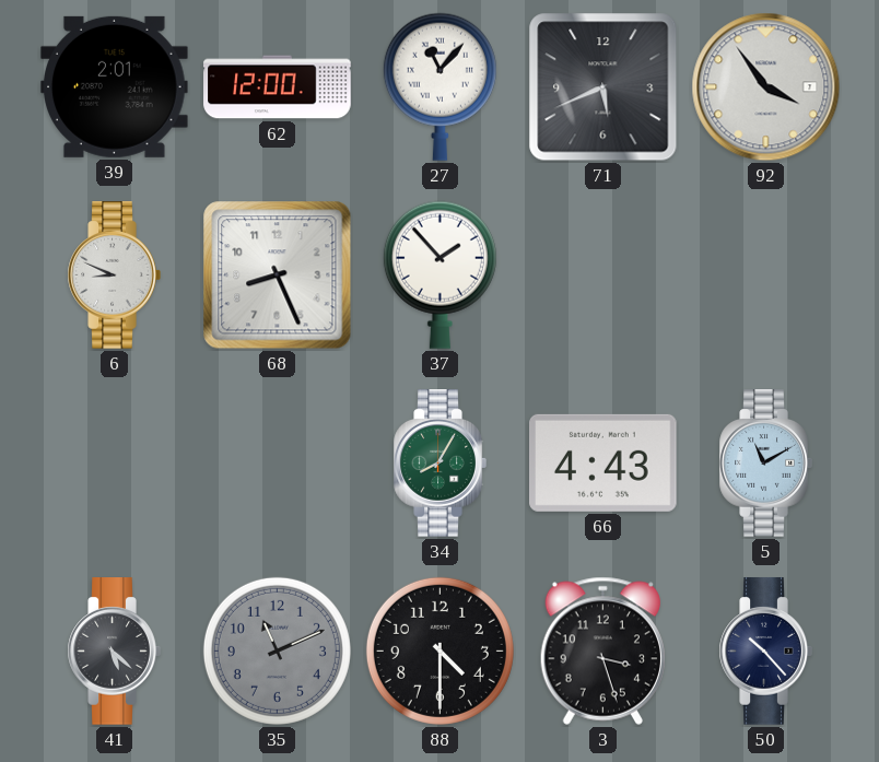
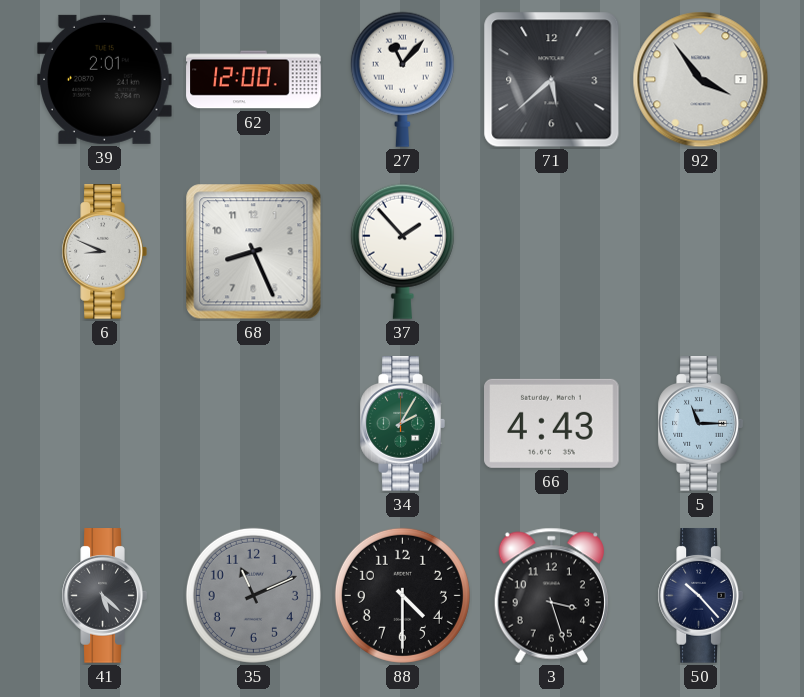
71: 5:41 -> 5:38 (552, 80)
34: 8:05 -> 2:05 (402, 424)
5: 11:10 -> 11:15 (700, 424)
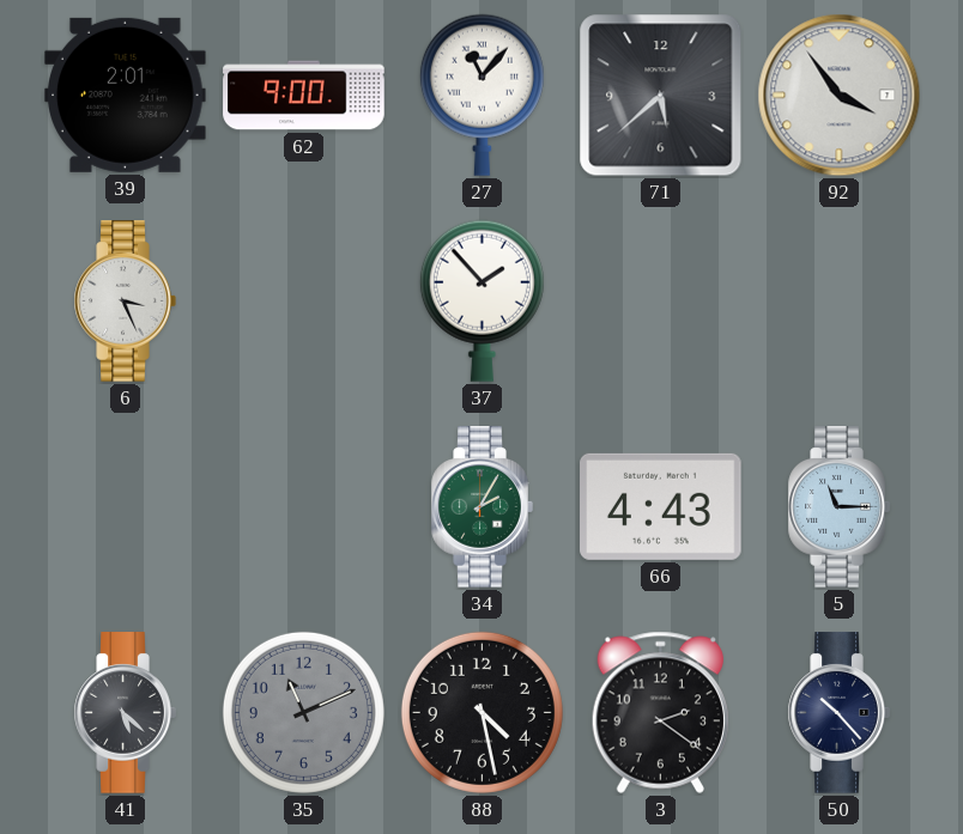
62: 12:00 -> 9:00 (304, 96)
6: 8:49 -> 3:26 (125, 302)
68: 8:26 -> none (254, 252)
88: 4:30 -> 4:28 (481, 712)
3: 3:27 -> 2:21 (660, 712)
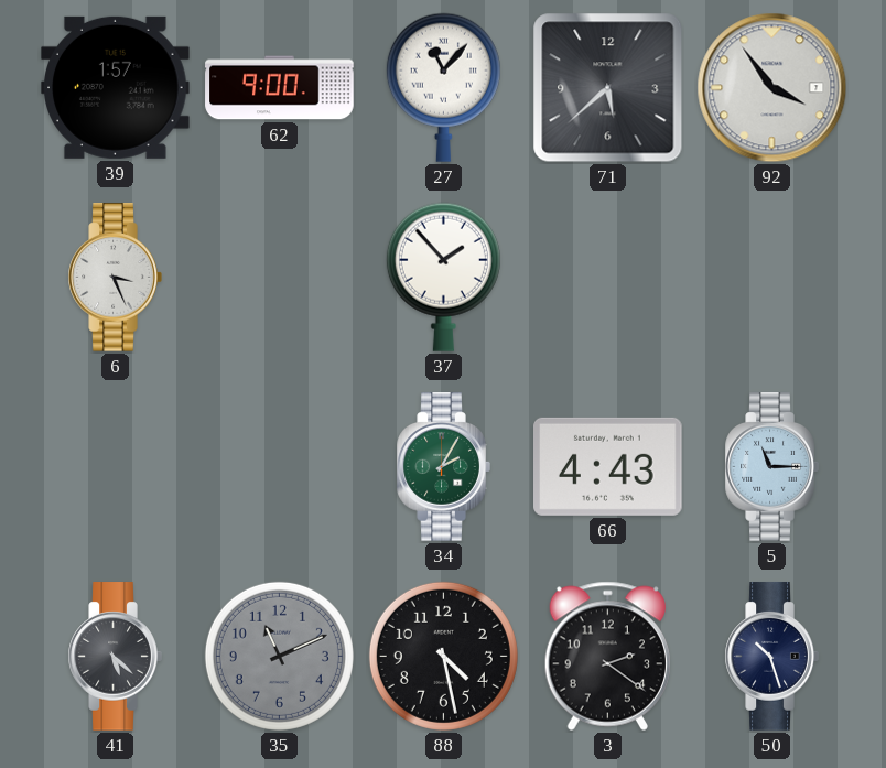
39: 2:01 -> 1:57 (116, 87)
50: 10:23 -> 10:27 (771, 657)
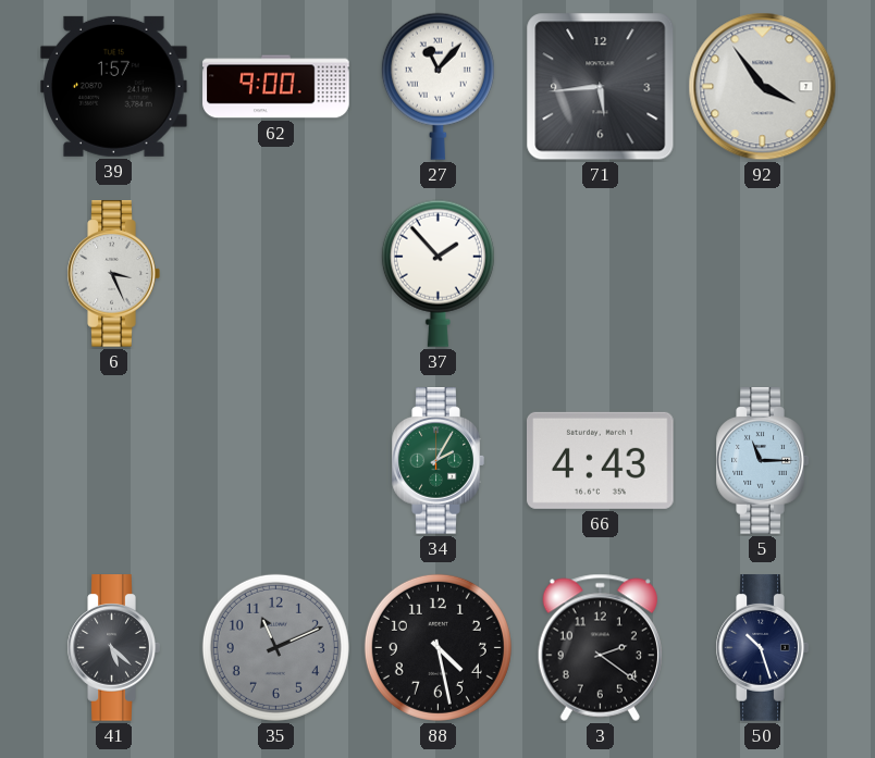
71: 5:38 -> 5:44 (601, 87)
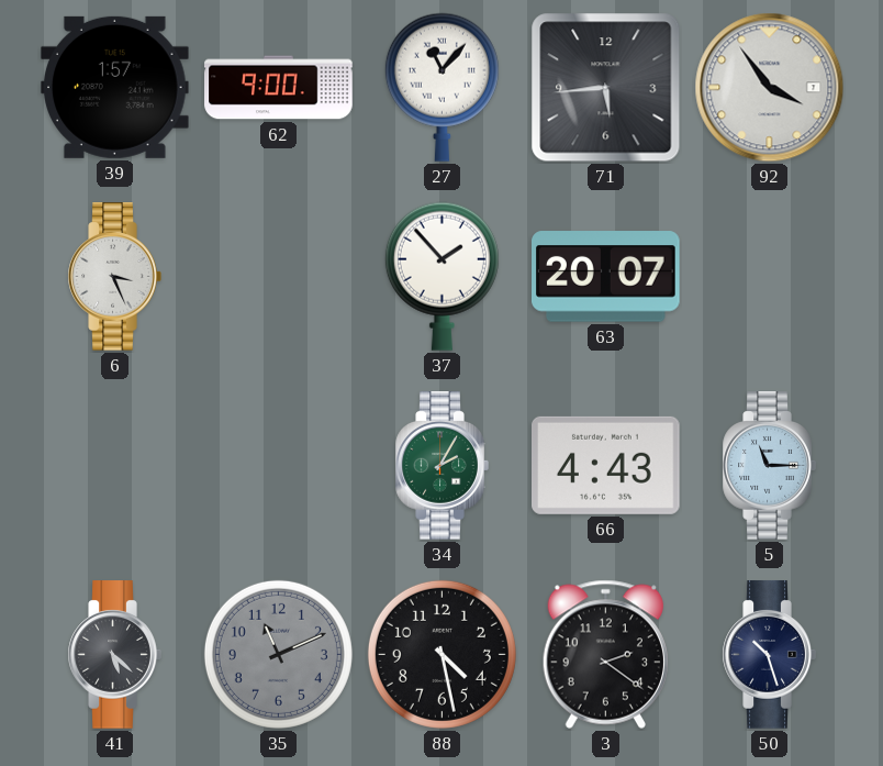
63: none -> 20:07 (606, 277)
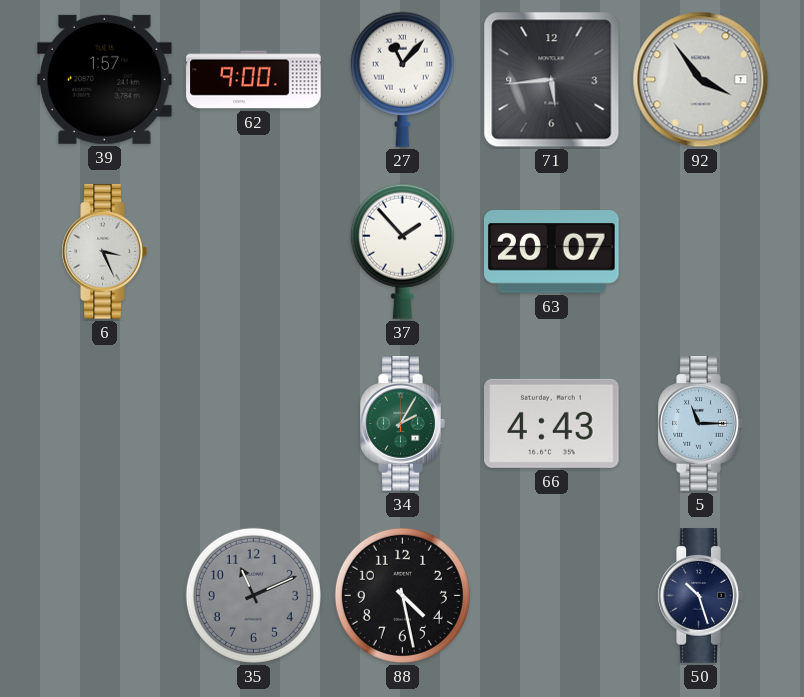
41: 5:22 -> none (114, 655)
3: 2:21 -> none (605, 654)
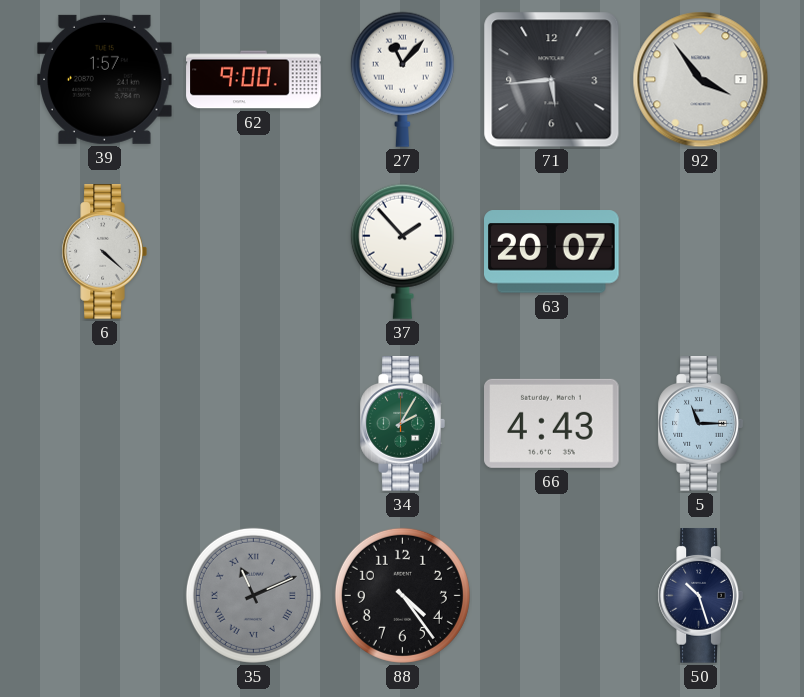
6: 3:26 -> 4:22 (104, 252)
35 numerals: Arabic -> Roman (253, 595)
88: 4:28 -> 4:24 (402, 595)
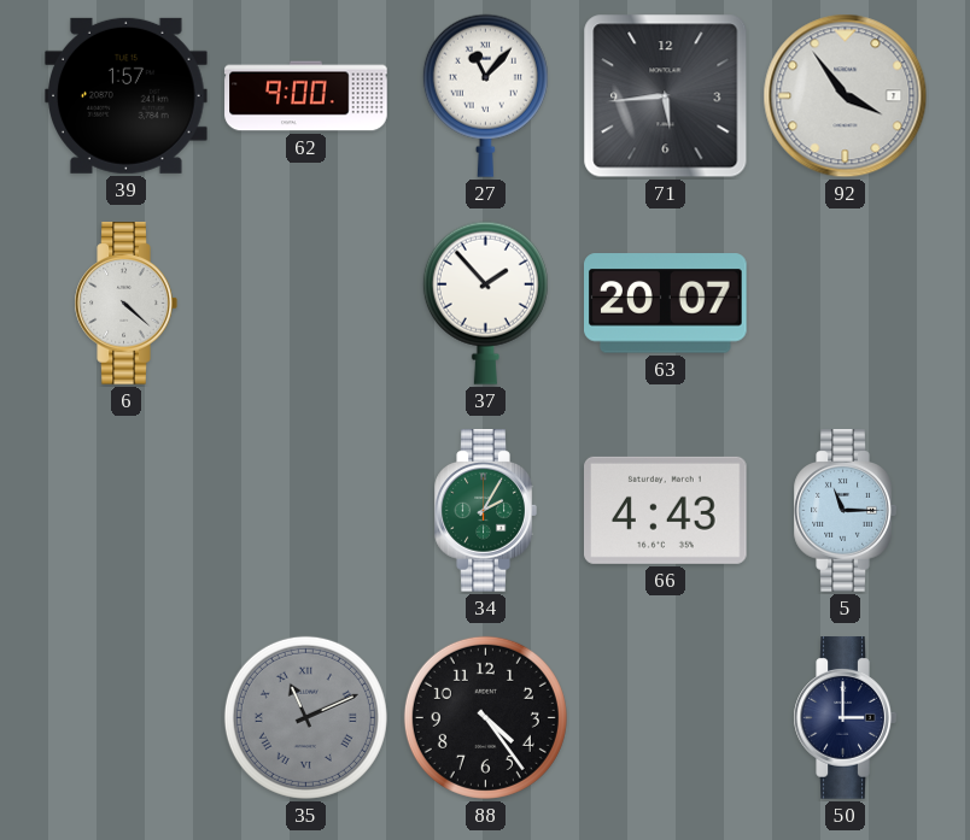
50: 10:27 -> 3:00 (845, 718)
